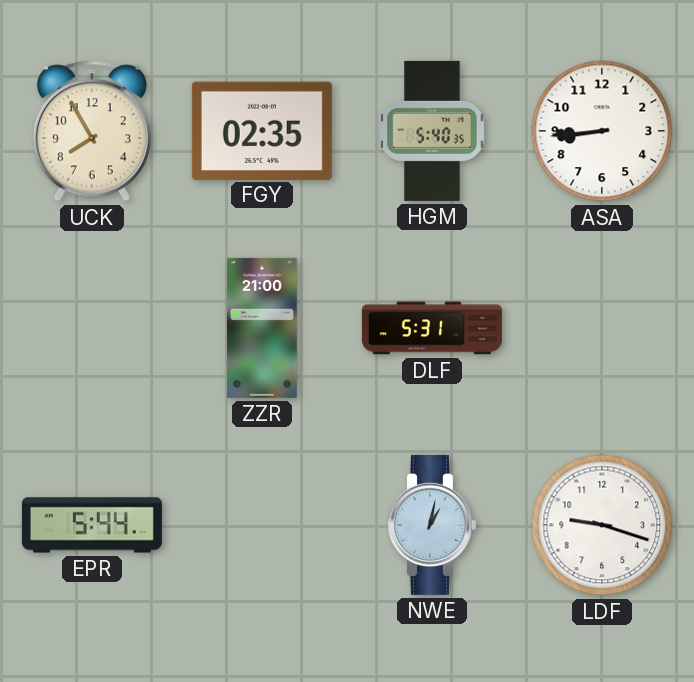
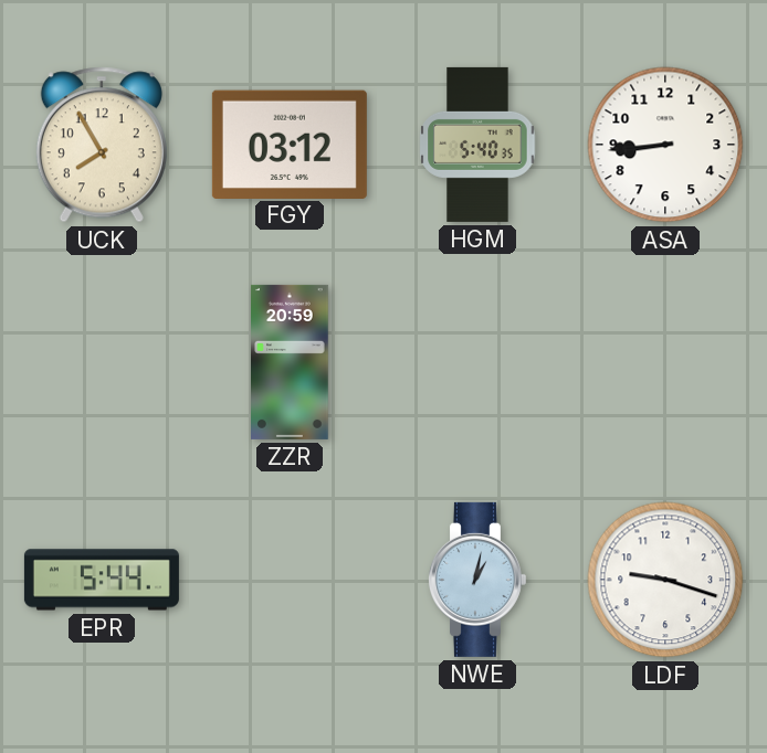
FGY: 02:35 -> 03:12 (290, 144)
ZZR: 21:00 -> 20:59 (291, 362)
DLF: 5:31 -> none (432, 328)
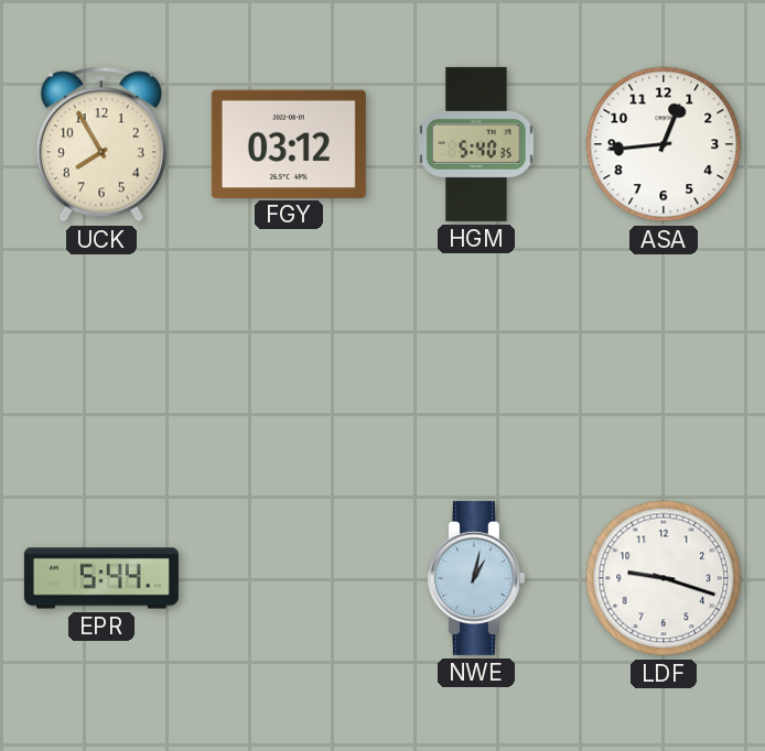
ASA: 8:44 -> 12:44 (664, 144)
ZZR: 20:59 -> none (291, 362)
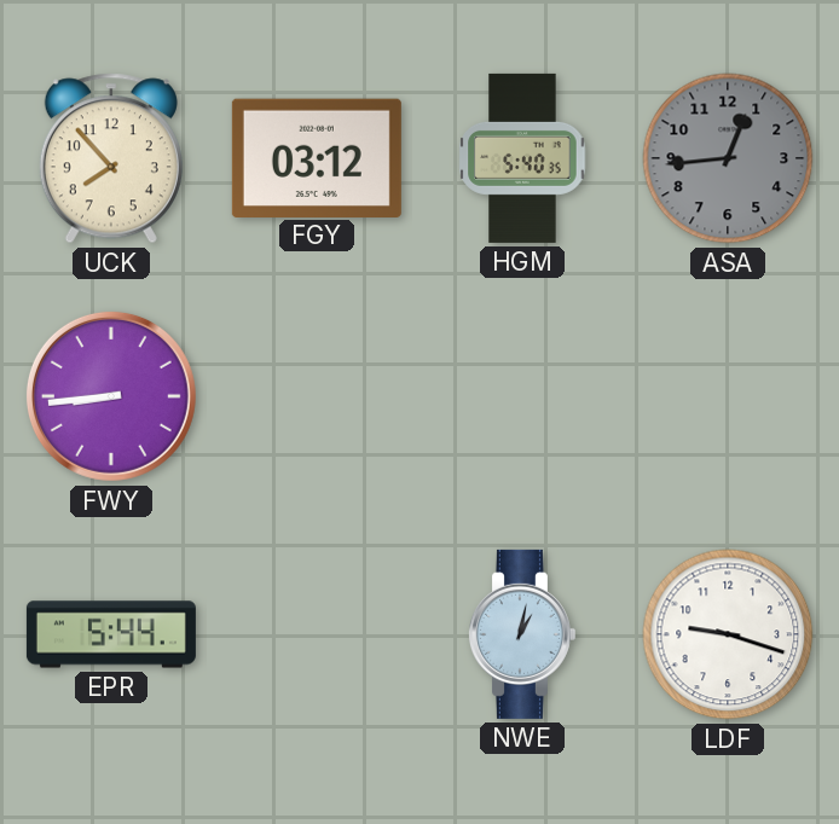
UCK: 7:55 -> 7:53 (111, 158)
ASA dial: white -> grey (728, 158)
FWY: none -> 8:44 (111, 396)
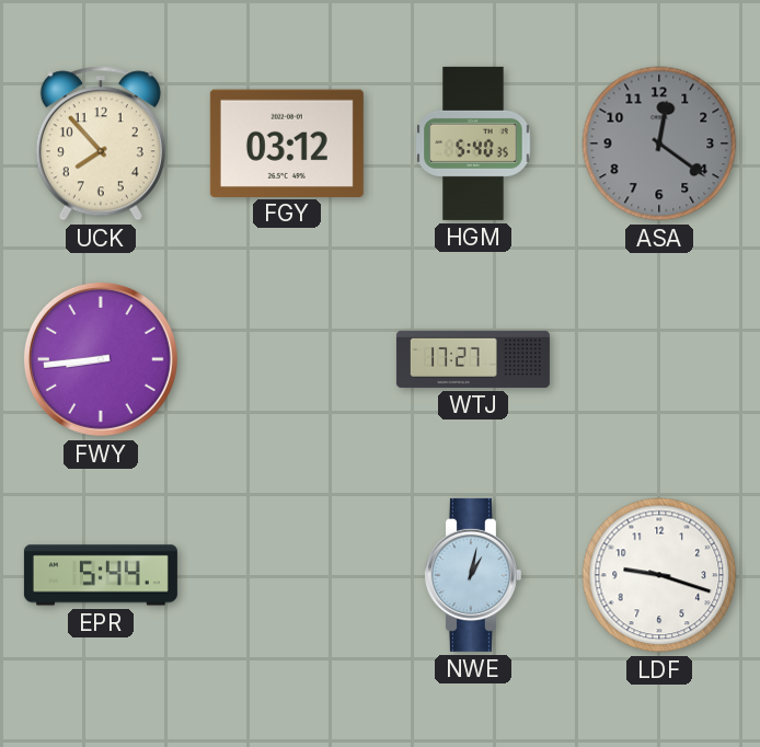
ASA: 12:44 -> 12:21 (659, 143)
WTJ: none -> 17:27 (473, 359)
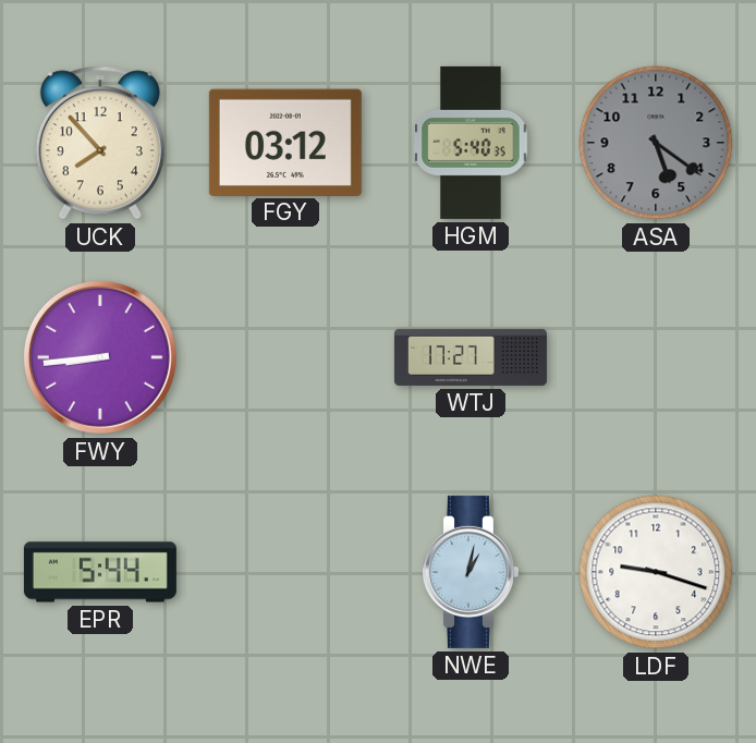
ASA: 12:21 -> 5:21 (656, 143)
